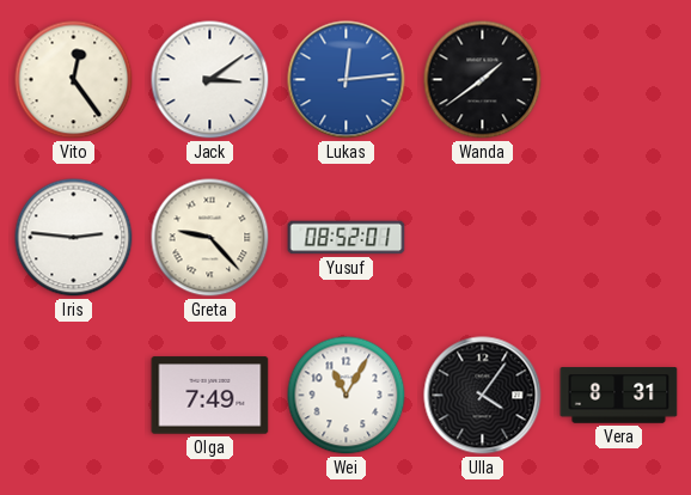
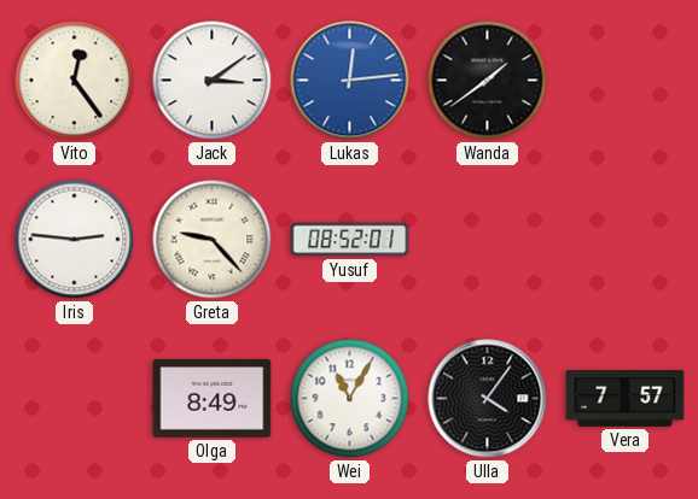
Olga: 7:49 -> 8:49 (213, 399)
Vera: 8:31 -> 7:57 (626, 399)
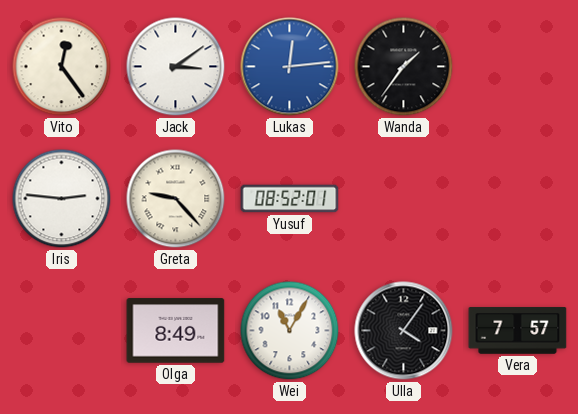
Wanda: 1:39 -> 1:36 (404, 67)
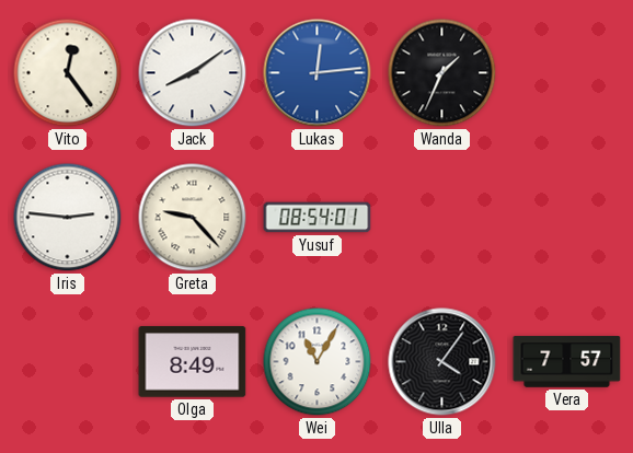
Jack: 3:09 -> 8:09 (193, 73)
Wanda: 1:36 -> 1:34 (442, 73)
Yusuf: 08:52 -> 08:54 (318, 218)
